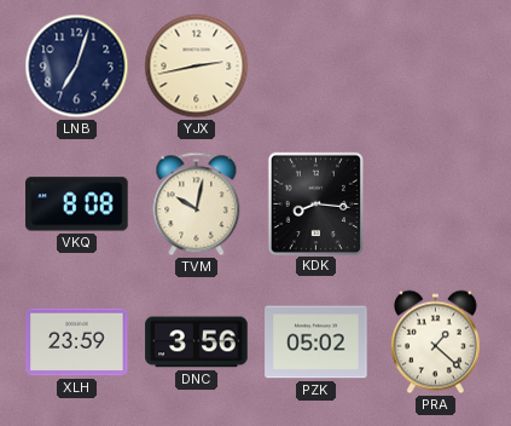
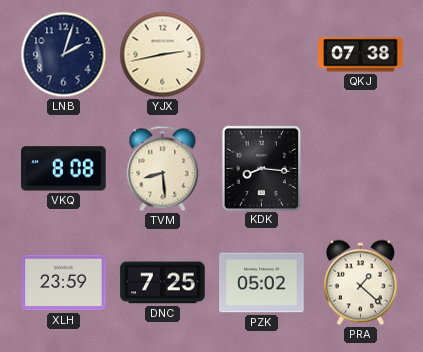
LNB: 7:03 -> 2:03 (64, 55)
QKJ: none -> 07:38 (361, 55)
TVM: 10:02 -> 8:29 (163, 169)
DNC: 3:56 -> 7:25 (163, 283)
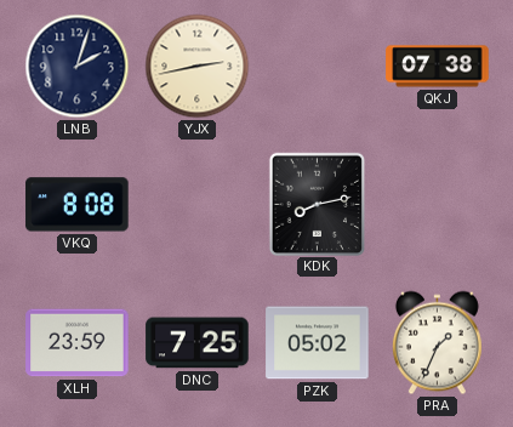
TVM: 8:29 -> none (163, 169)
KDK: 8:16 -> 8:13 (317, 204)
PRA: 1:22 -> 1:34 (437, 343)
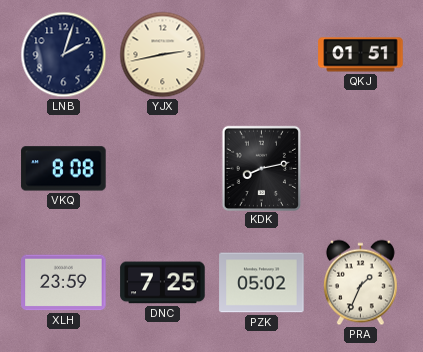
QKJ: 07:38 -> 01:51 (361, 55)
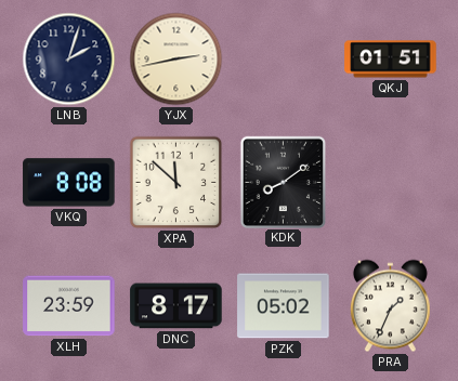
XPA: none -> 11:52 (176, 183)
KDK: 8:13 -> 8:09 (283, 182)
DNC: 7:25 -> 8:17 (176, 306)
